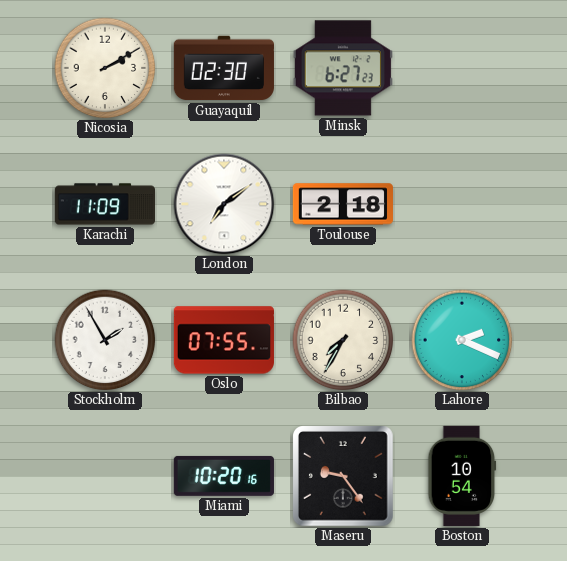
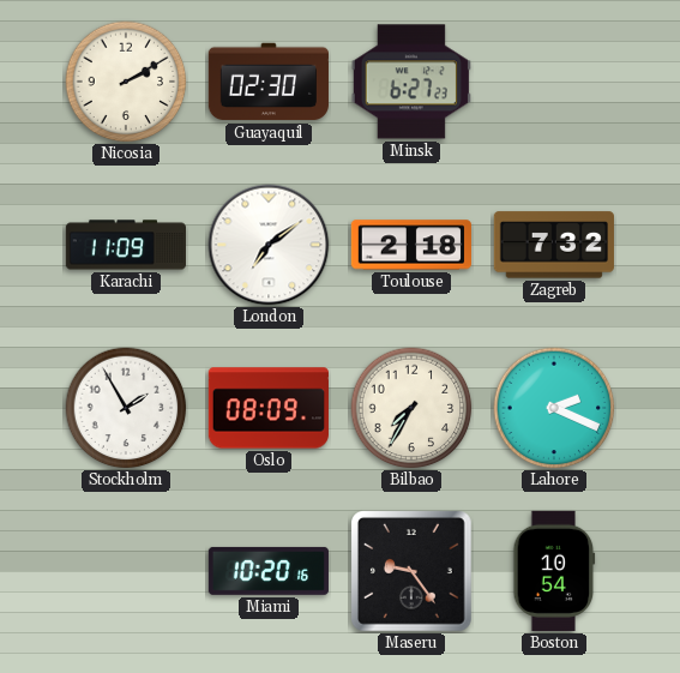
Zagreb: none -> 7:32 (554, 245)
Oslo: 07:55 -> 08:09 (269, 408)
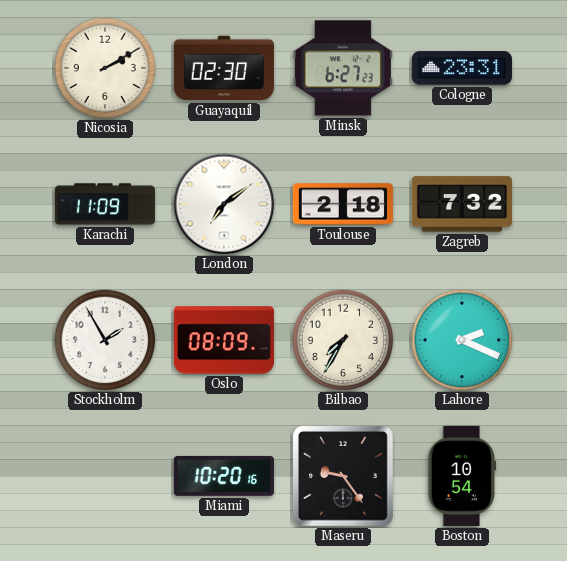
Cologne: none -> 23:31 (462, 68)
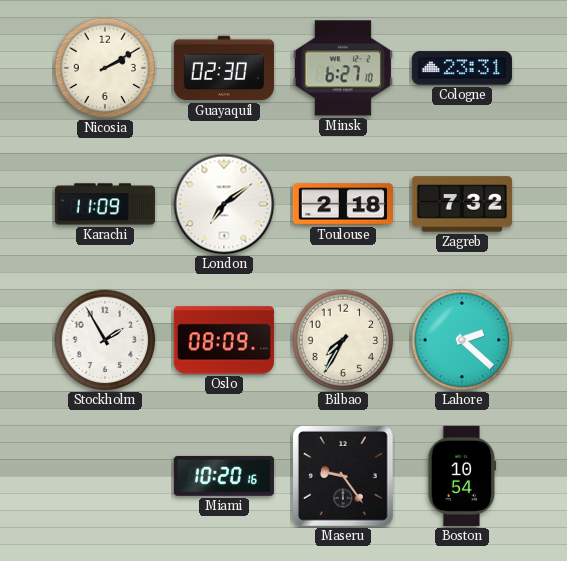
Minsk: 6:27:23 -> 6:27:10 (343, 68)
Lahore: 2:19 -> 2:22 (462, 340)
